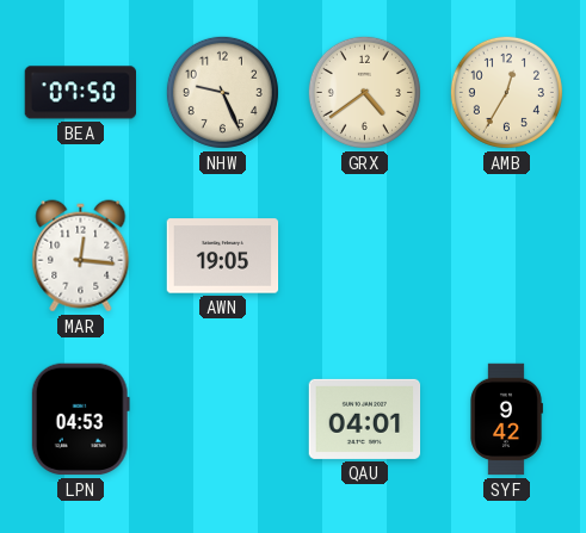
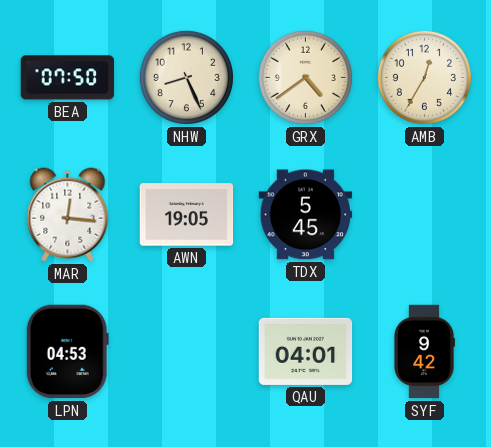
NHW: 9:26 -> 8:26 (186, 77)
TDX: none -> 5:45 (306, 215)
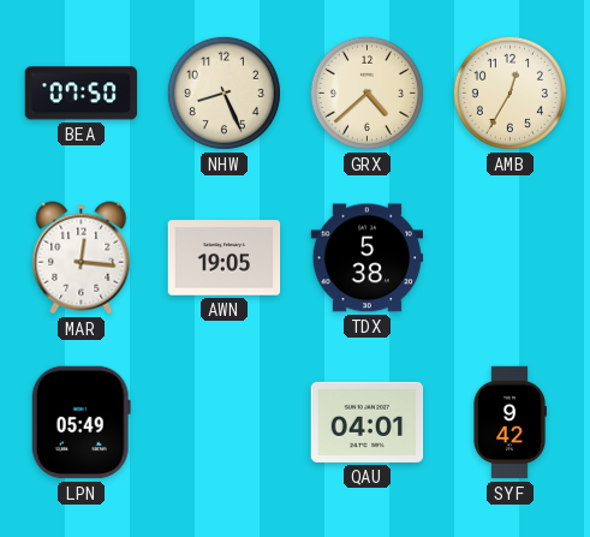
GRX: 4:39 -> 4:38 (366, 93)
TDX: 5:45 -> 5:38 (368, 258)
LPN: 04:53 -> 05:49 (81, 423)
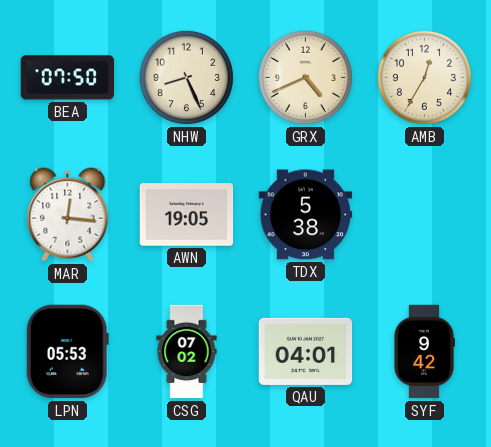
GRX: 4:38 -> 4:41 (305, 77)
LPN: 05:49 -> 05:53 (67, 352)
CSG: none -> 07:02 (187, 352)
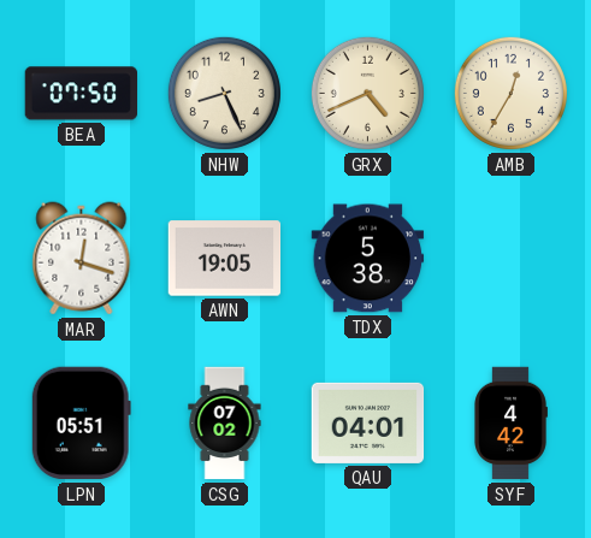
MAR: 12:16 -> 12:18 (82, 259)
LPN: 05:53 -> 05:51 (81, 424)
SYF: 9:42 -> 4:42 (510, 424)
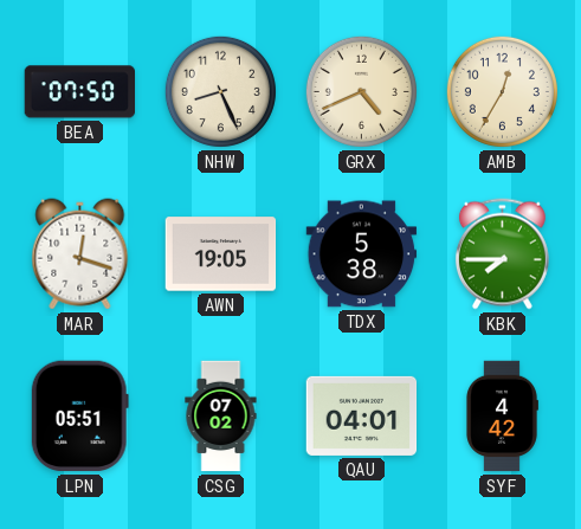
KBK: none -> 7:45 (502, 254)
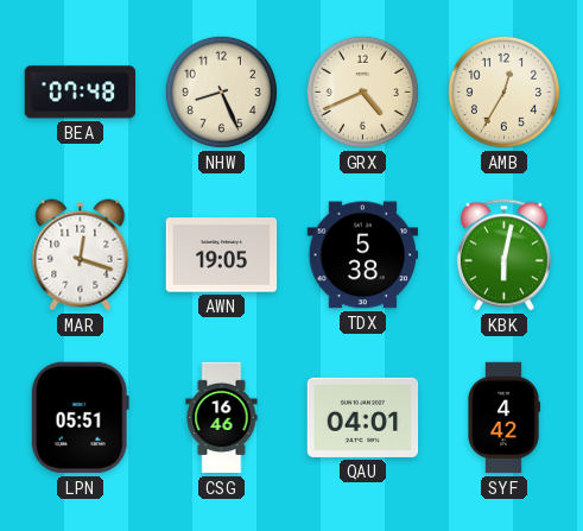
BEA: 07:50 -> 07:48 (80, 93)
KBK: 7:45 -> 6:02 (503, 255)
CSG: 07:02 -> 16:46 (222, 418)
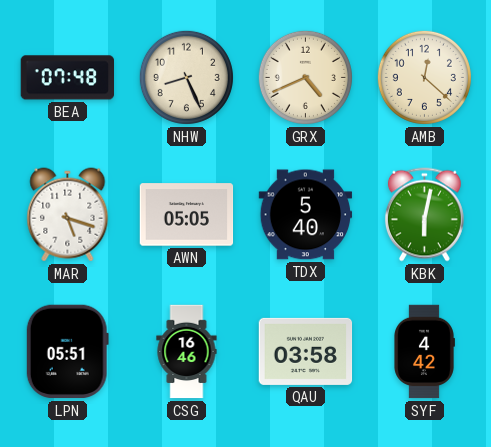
AMB: 12:35 -> 12:22 (424, 77)
MAR: 12:18 -> 5:18 (68, 215)
AWN: 19:05 -> 05:05 (187, 215)
TDX: 5:38 -> 5:40 (306, 215)
QAU: 04:01 -> 03:58 (306, 351)
